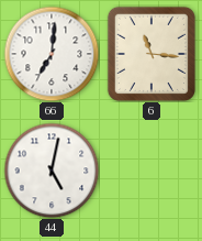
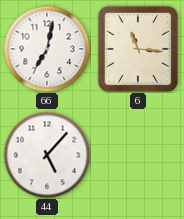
66: 7:01 -> 7:02 (47, 49)
44: 5:02 -> 5:07 (47, 155)
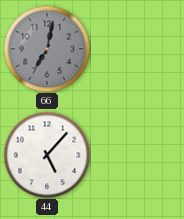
66 dial: white -> grey (47, 49)
6: 11:16 -> none (138, 49)
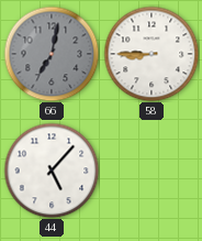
58: none -> 8:45 (151, 54)
